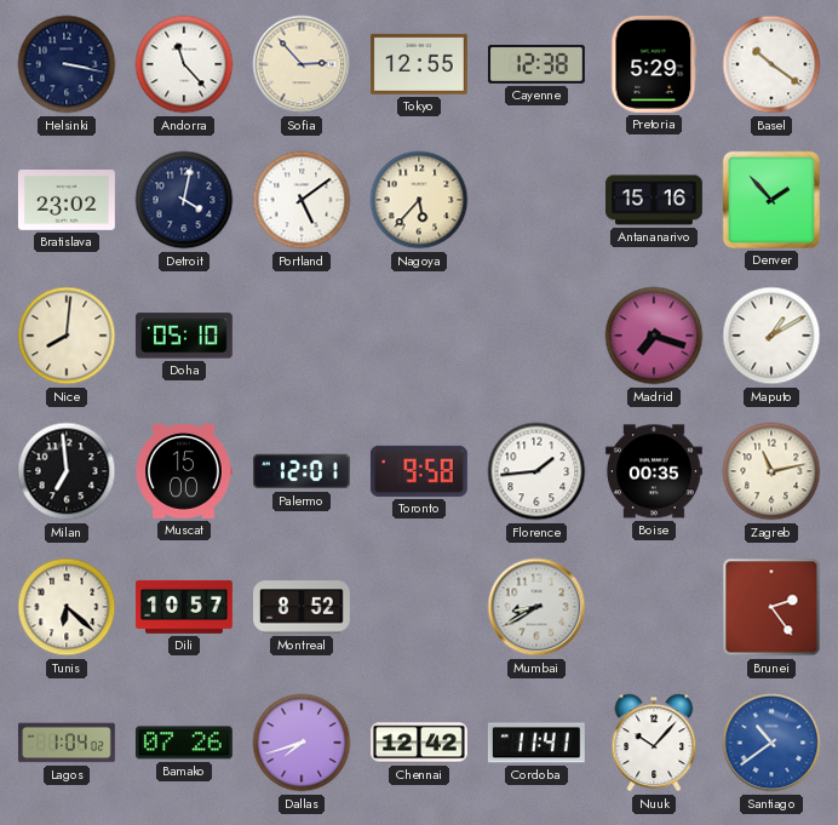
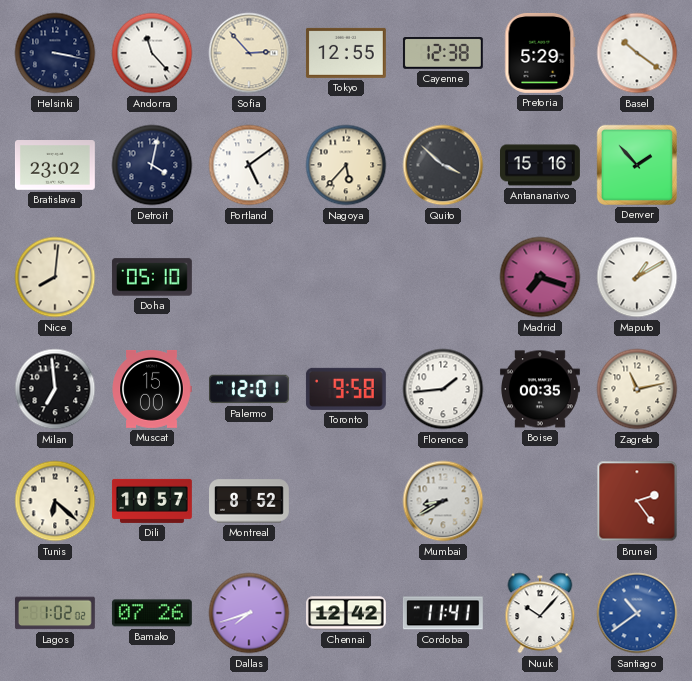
Quito: none -> 3:52 (443, 165)
Lagos: 1:04 -> 1:02 (55, 613)
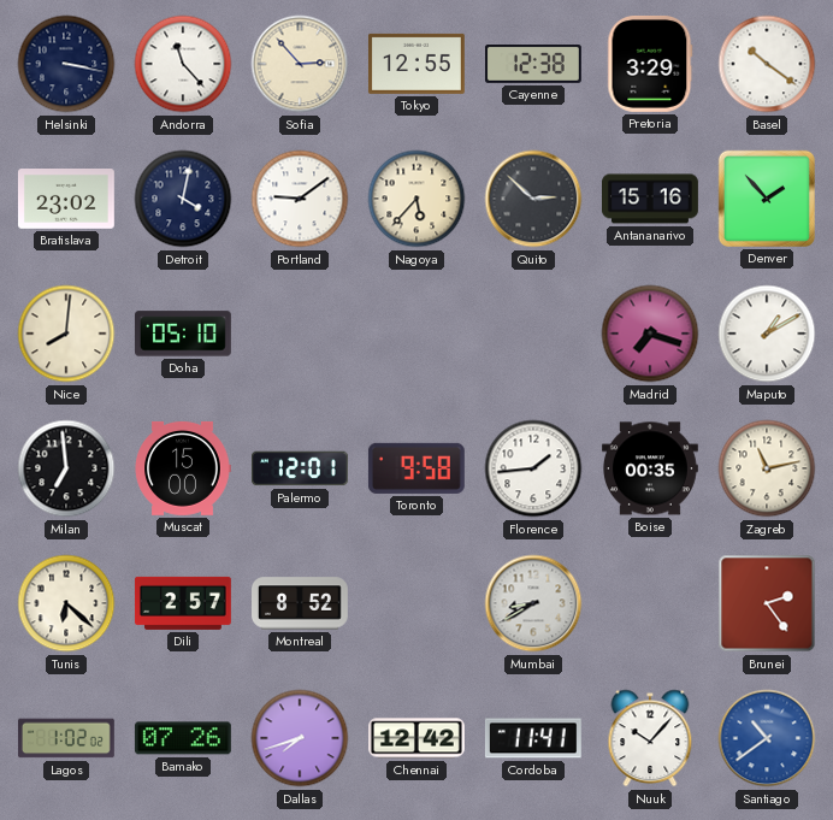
Pretoria: 5:29 -> 3:29 (650, 64)
Portland: 5:09 -> 9:09 (300, 199)
Quito: 3:52 -> 2:52 (533, 199)
Dili: 10:57 -> 2:57 (183, 603)
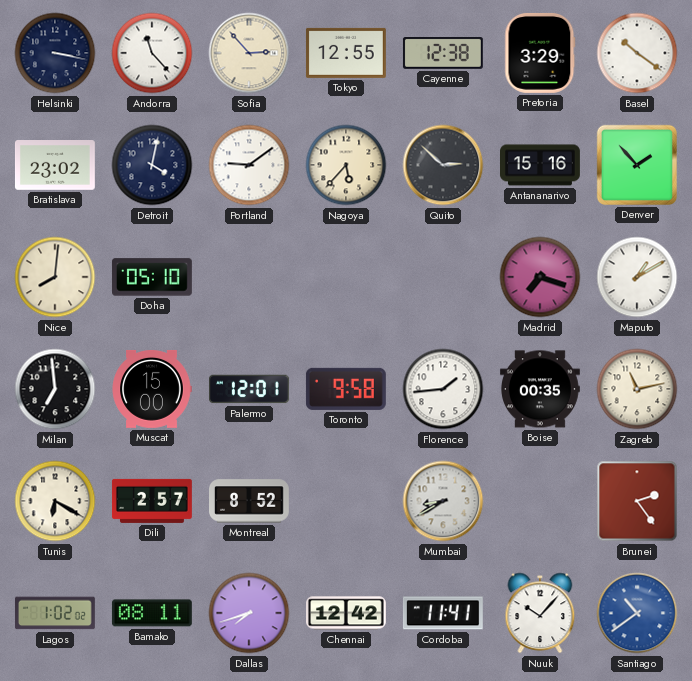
Tunis: 6:22 -> 6:20 (55, 501)
Bamako: 07:26 -> 08:11 (152, 613)
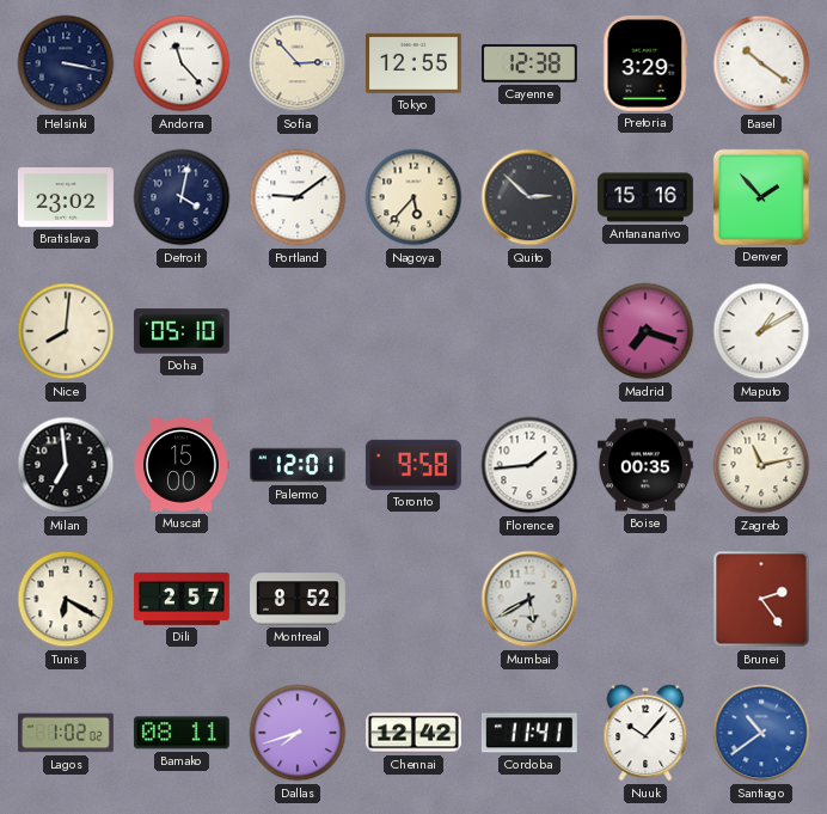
Mumbai: 8:40 -> 5:40 (529, 599)
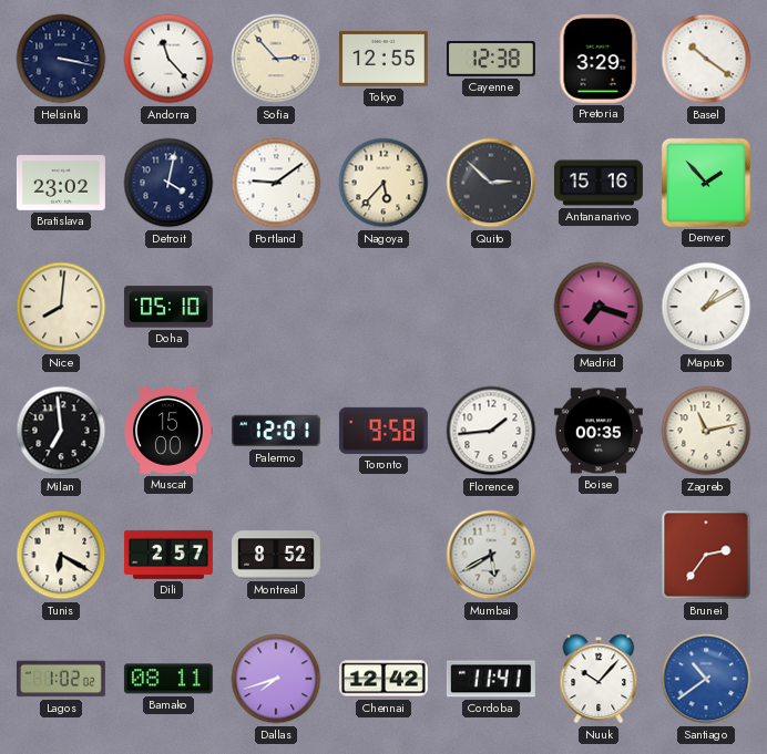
Brunei: 2:24 -> 2:36 (706, 555)
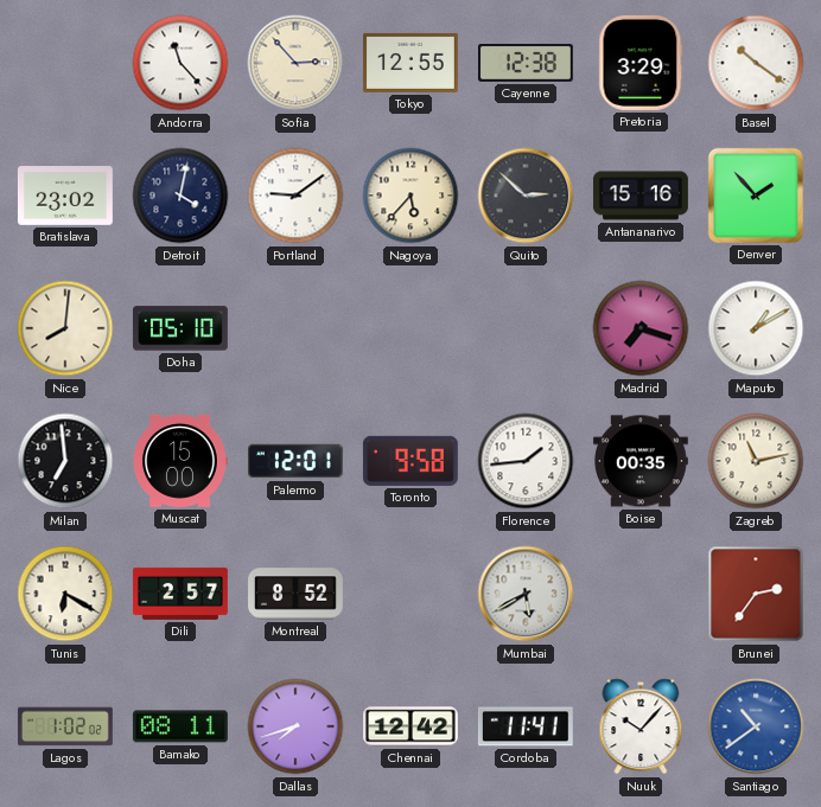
Helsinki: 3:17 -> none (61, 59)
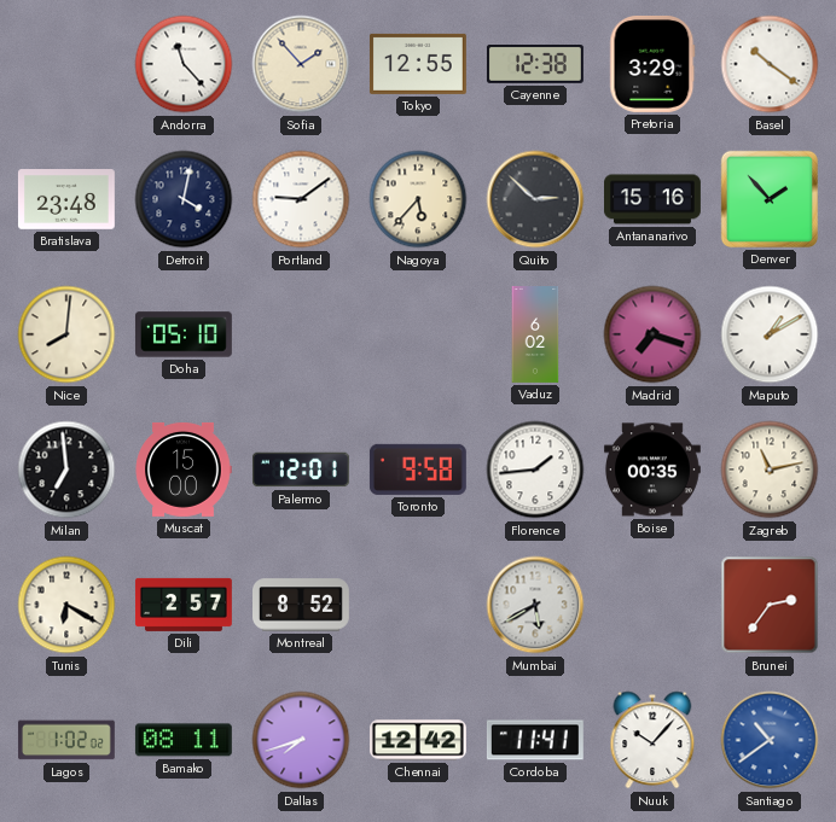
Sofia: 2:53 -> 1:53 (301, 64)
Bratislava: 23:02 -> 23:48 (66, 200)
Vaduz: none -> 6:02 (535, 336)
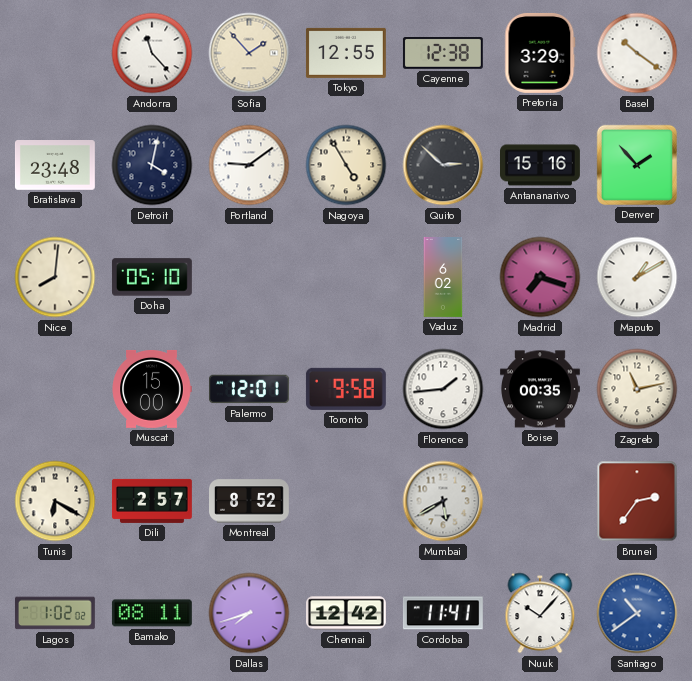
Nagoya: 5:37 -> 4:55 (346, 165)
Milan: 6:59 -> none (66, 470)
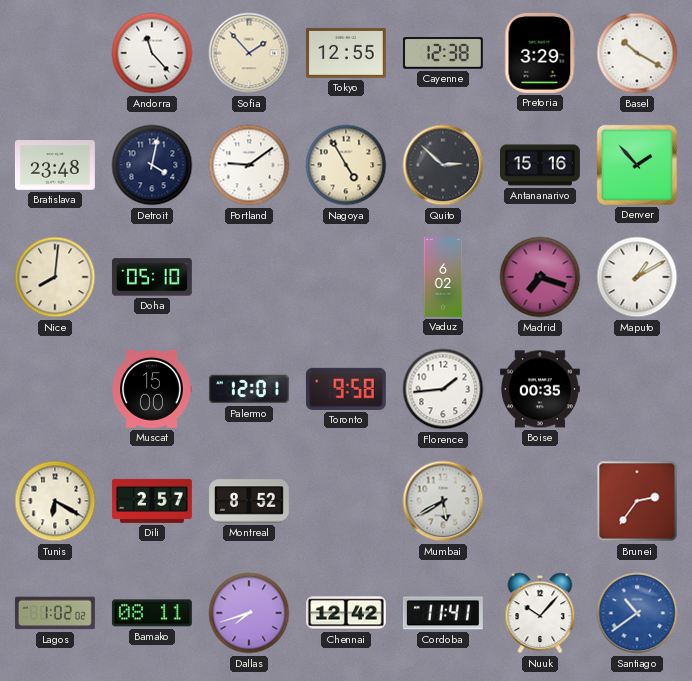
Basel: 10:21 -> 10:20 (637, 53)
Zagreb: 11:13 -> none (637, 389)
